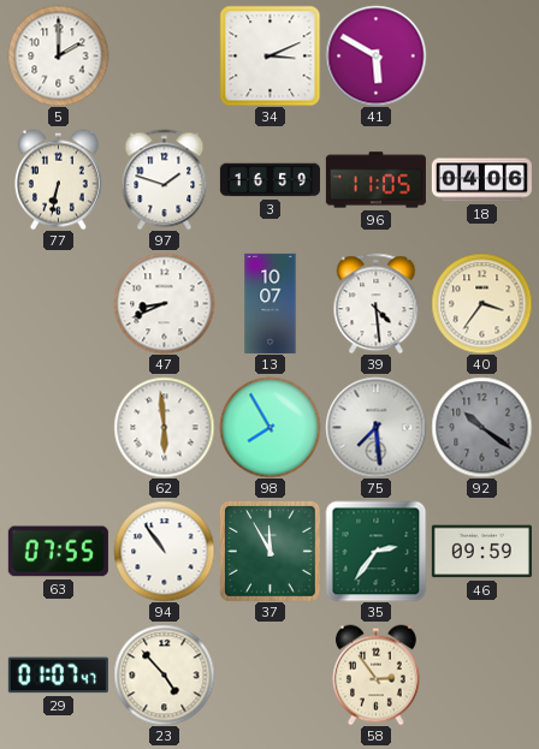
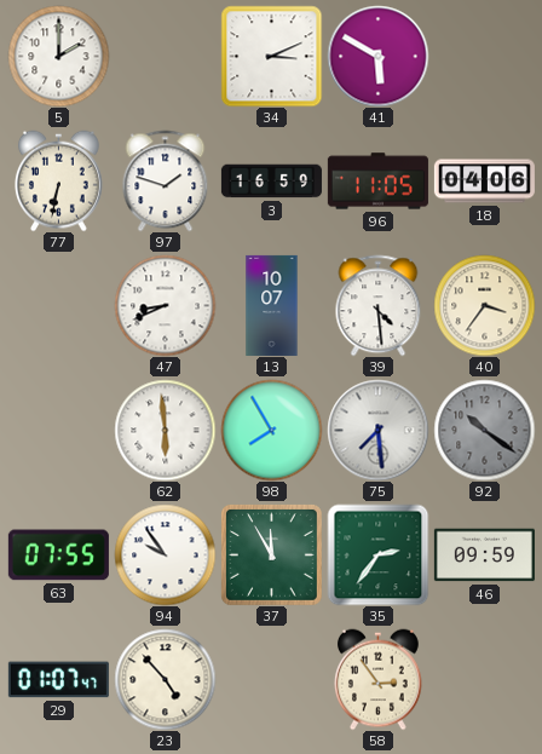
94: 10:54 -> 9:54 (165, 554)
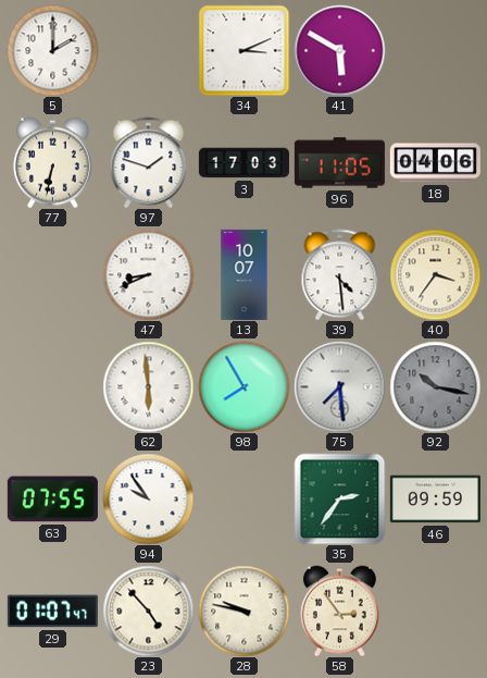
3: 16:59 -> 17:03 (243, 163)
92: 10:21 -> 10:17 (435, 386)
37: 11:55 -> none (272, 556)
28: none -> 9:47 (243, 611)
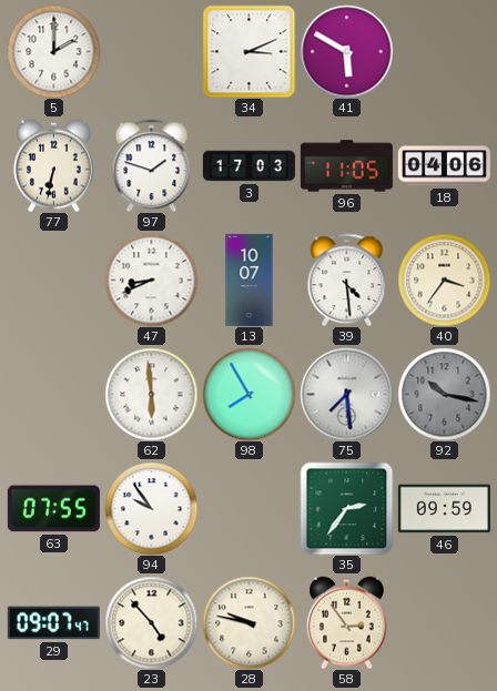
29: 01:07 -> 09:07 (53, 623)
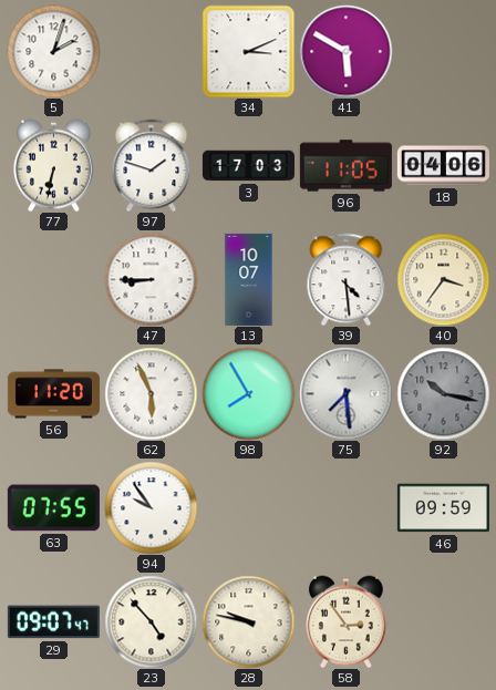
5: 2:00 -> 2:03 (53, 51)
47: 8:41 -> 8:45 (151, 279)
56: none -> 11:20 (53, 394)
62: 5:59 -> 5:56 (151, 393)
35: 2:36 -> none (346, 508)
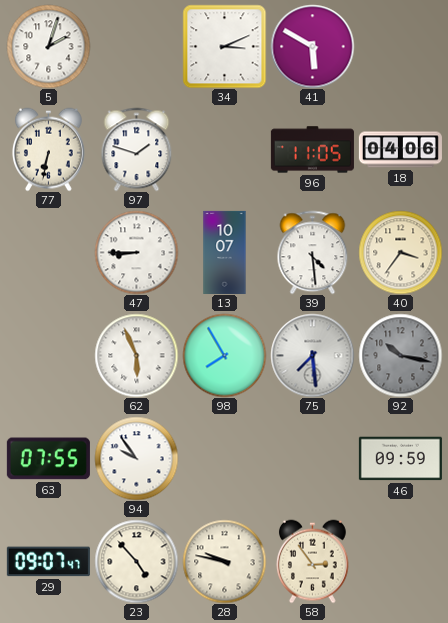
3: 17:03 -> none (248, 166)
56: 11:20 -> none (53, 394)
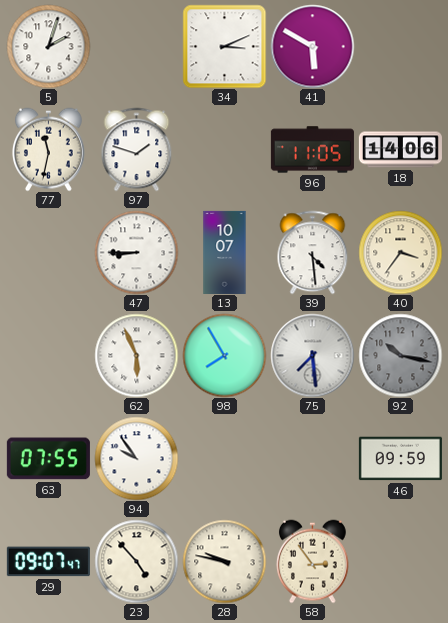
77: 6:32 -> 11:32 (48, 149)
18: 04:06 -> 14:06 (400, 150)
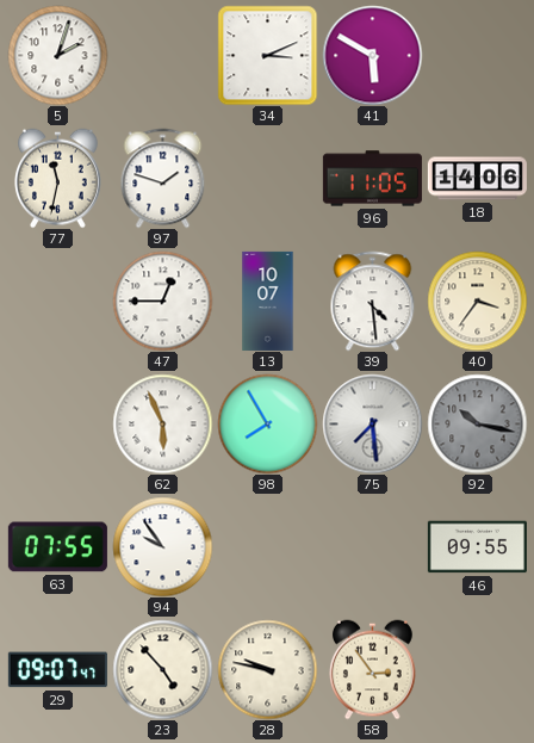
47: 8:45 -> 12:45 (162, 301)
46: 09:59 -> 09:55 (477, 547)
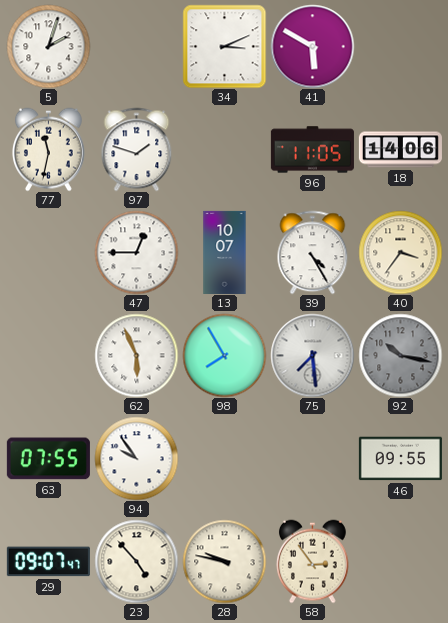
39: 4:29 -> 4:25 (313, 252)
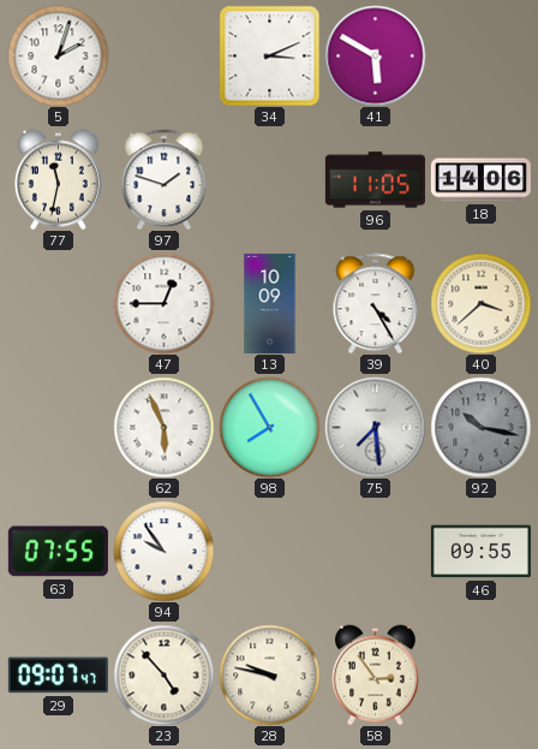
13: 10:07 -> 10:09 (270, 303)
40: 3:36 -> 3:38 (480, 303)
